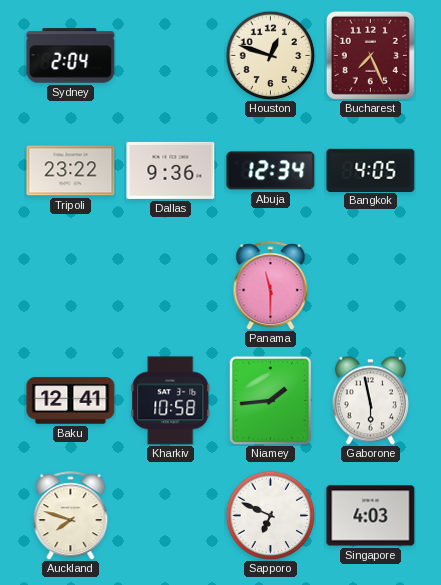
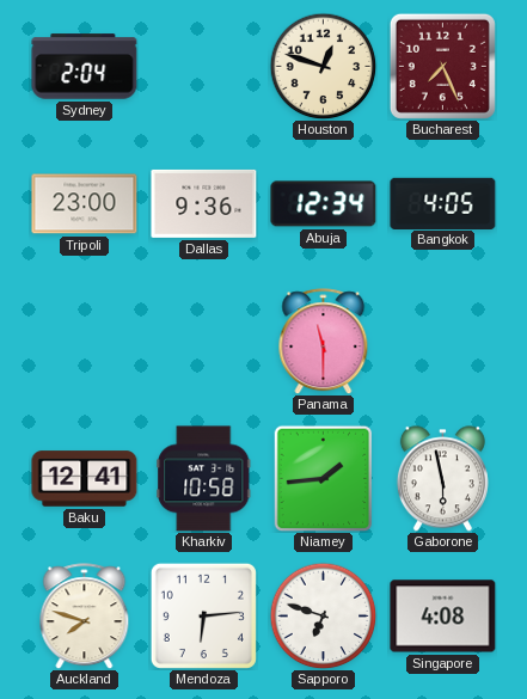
Tripoli: 23:22 -> 23:00 (85, 204)
Mendoza: none -> 6:14 (203, 615)
Sapporo: 6:49 -> 6:48 (323, 615)
Singapore: 4:03 -> 4:08 (443, 617)
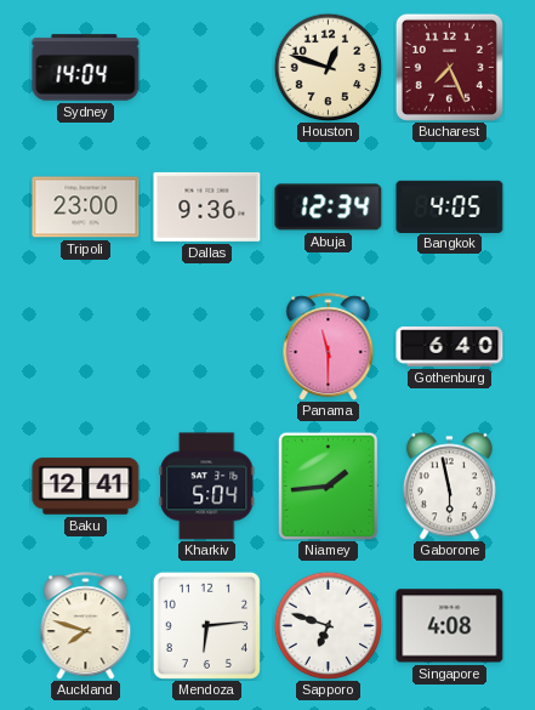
Sydney: 2:04 -> 14:04 (86, 68)
Gothenburg: none -> 6:40 (450, 347)
Kharkiv: 10:58 -> 5:04 (207, 487)
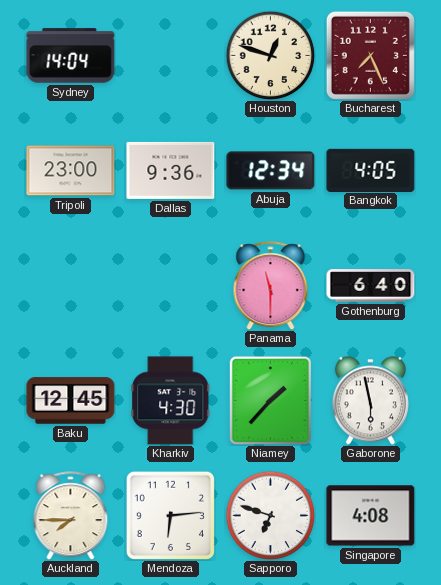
Baku: 12:41 -> 12:45 (71, 401)
Kharkiv: 5:04 -> 4:30 (171, 401)
Niamey: 1:44 -> 1:37 (271, 400)
Auckland: 7:48 -> 7:45 (71, 516)
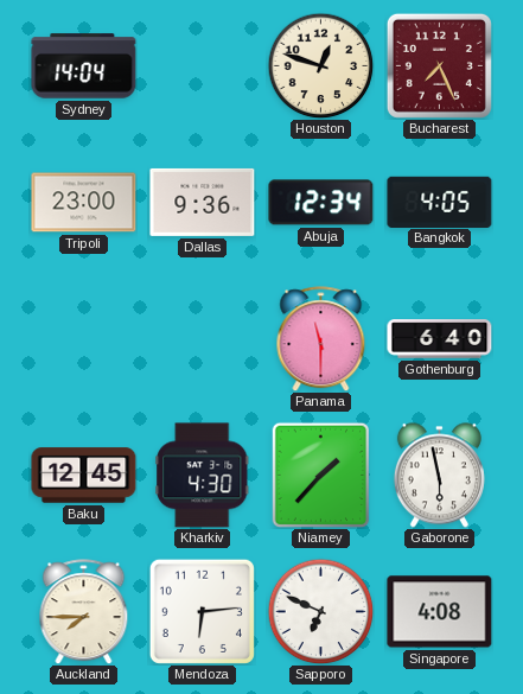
Sapporo: 6:48 -> 6:49 (320, 611)
